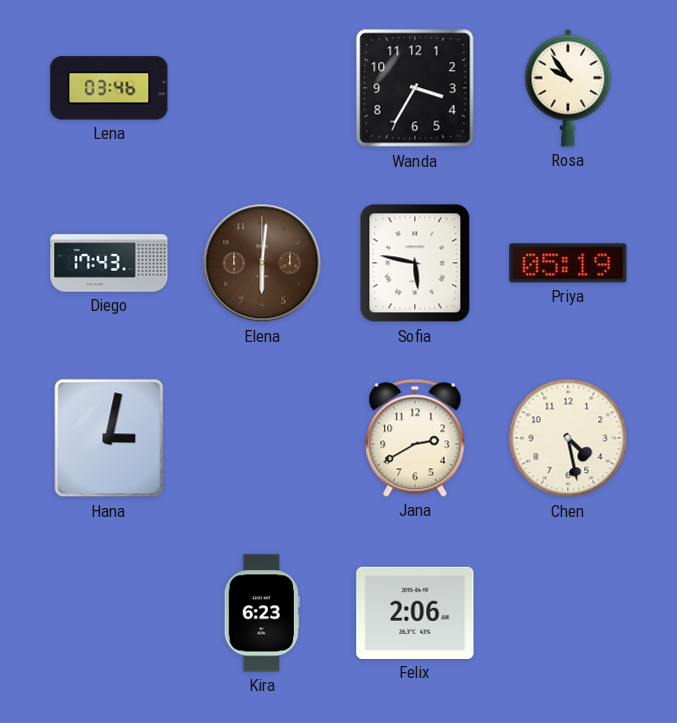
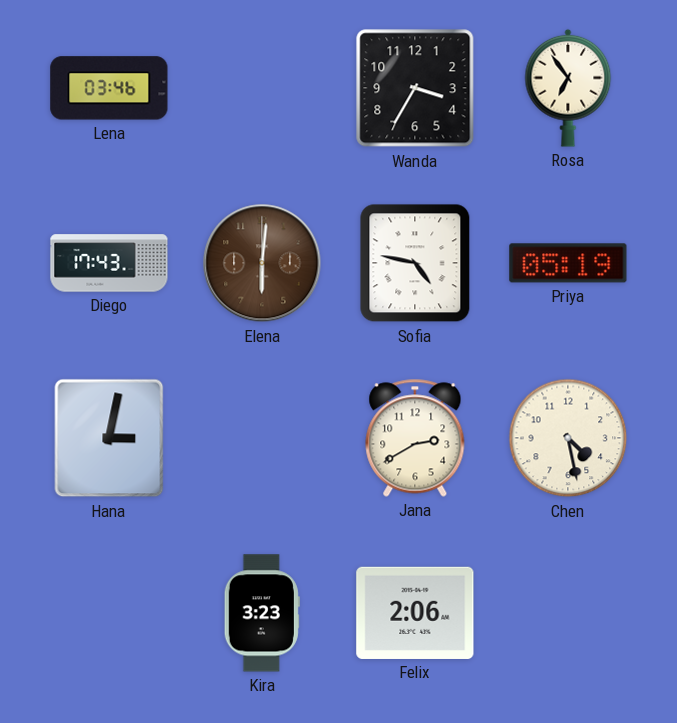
Rosa: 9:54 -> 6:54 (568, 88)
Sofia: 5:47 -> 4:47 (415, 263)
Kira: 6:23 -> 3:23 (262, 613)
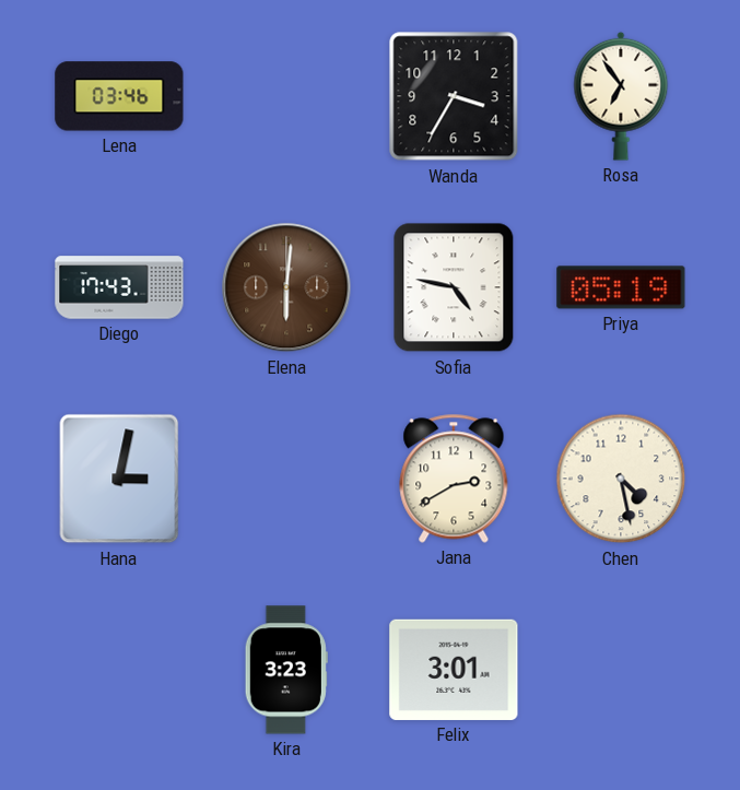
Felix: 2:06 -> 3:01 (454, 670)
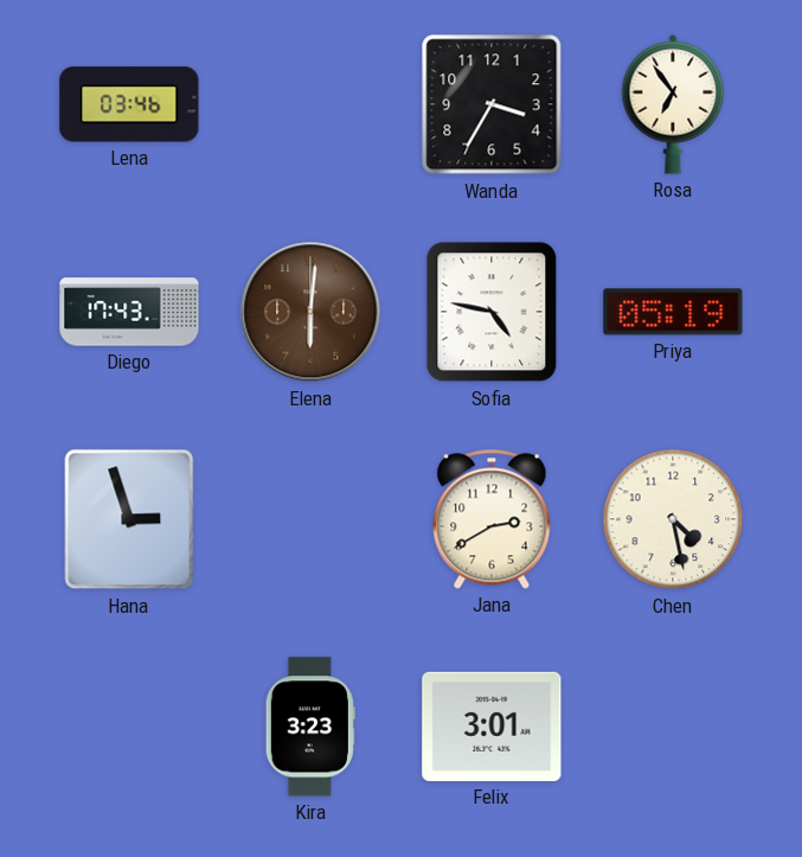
Hana: 3:02 -> 2:57 (129, 519)
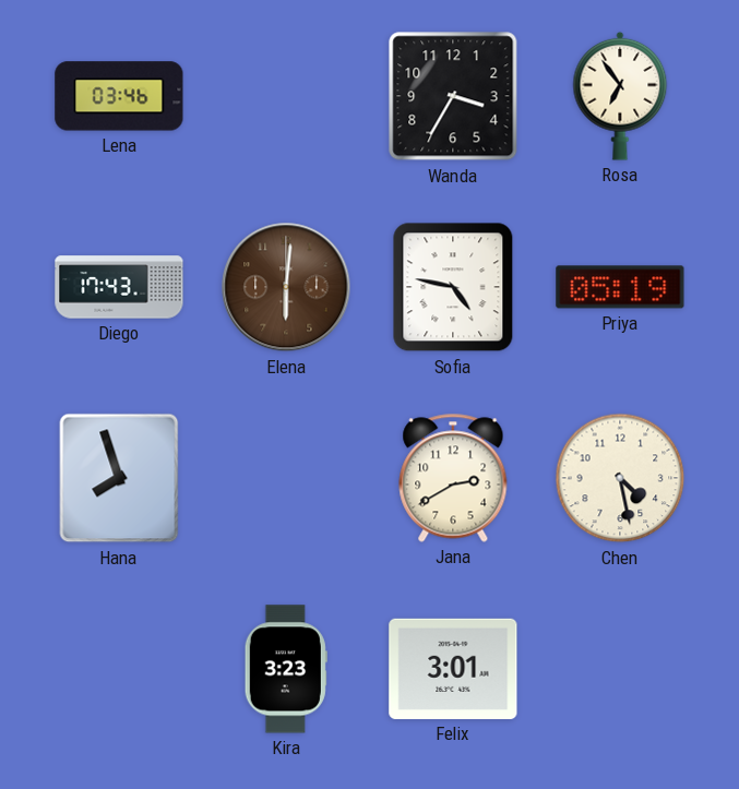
Hana: 2:57 -> 7:57 (119, 478)
